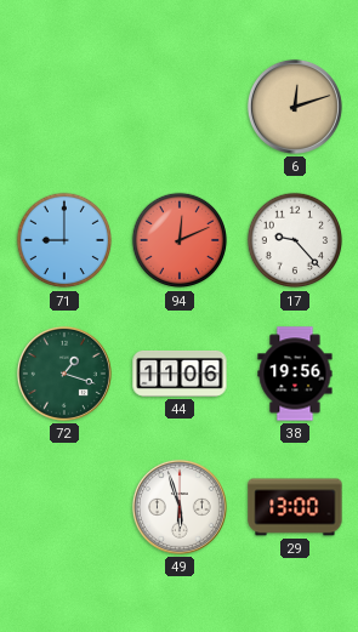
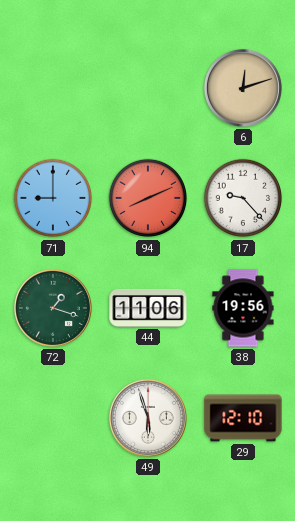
94: 12:11 -> 8:11 (148, 198)
29: 13:00 -> 12:10 (243, 418)
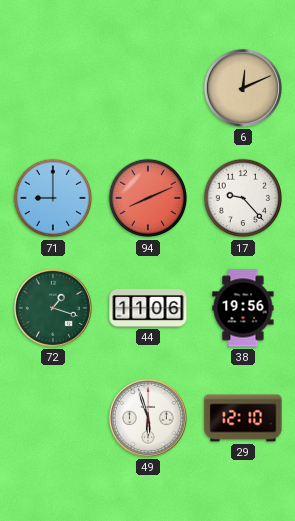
6: 12:12 -> 12:11 (243, 88)
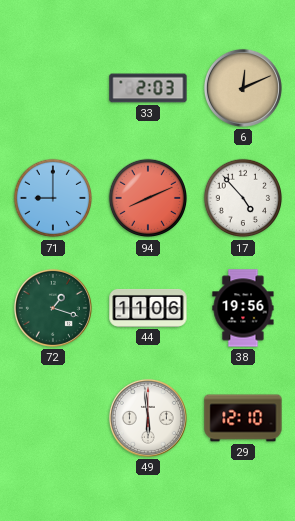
33: none -> 2:03 (148, 88)
17: 9:23 -> 4:53 (243, 198)
49: 5:57 -> 5:59 (148, 418)
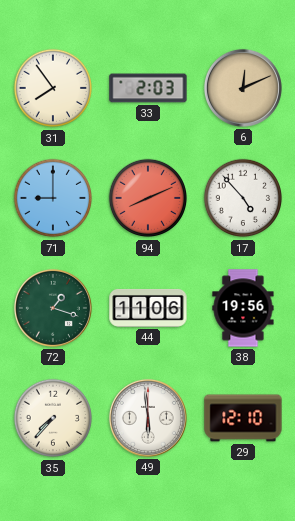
31: none -> 7:54 (53, 88)
35: none -> 7:37 (53, 418)
